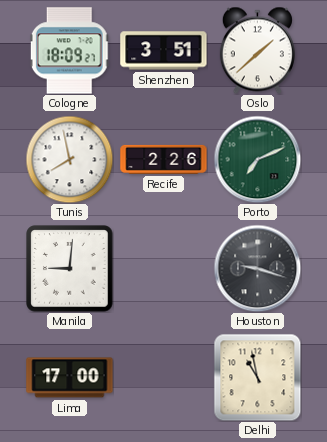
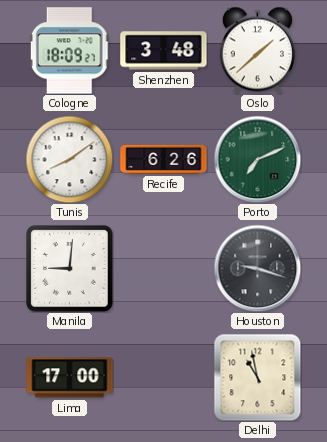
Shenzhen: 3:51 -> 3:48 (164, 51)
Tunis: 7:58 -> 8:09 (69, 159)
Recife: 2:26 -> 6:26 (164, 159)
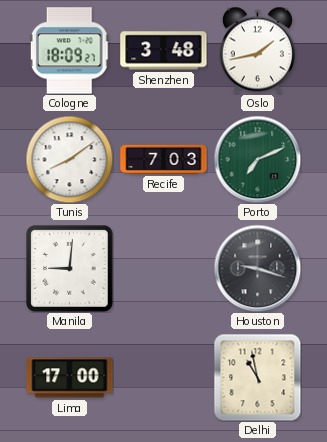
Oslo: 1:38 -> 1:43 (257, 50)
Recife: 6:26 -> 7:03 (164, 159)
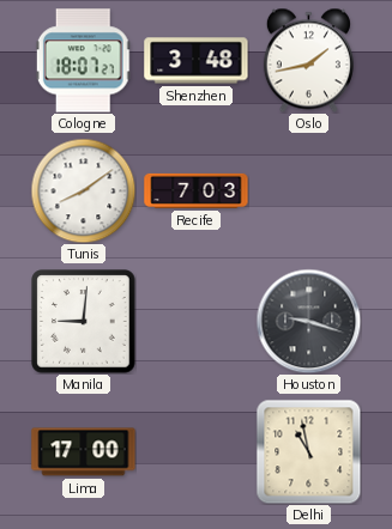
Cologne: 18:09 -> 18:07 (83, 61)
Porto: 7:11 -> none (257, 159)
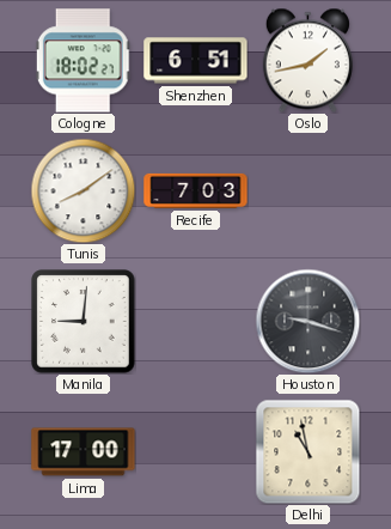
Cologne: 18:07 -> 18:02 (83, 61)
Shenzhen: 3:48 -> 6:51 (196, 61)
